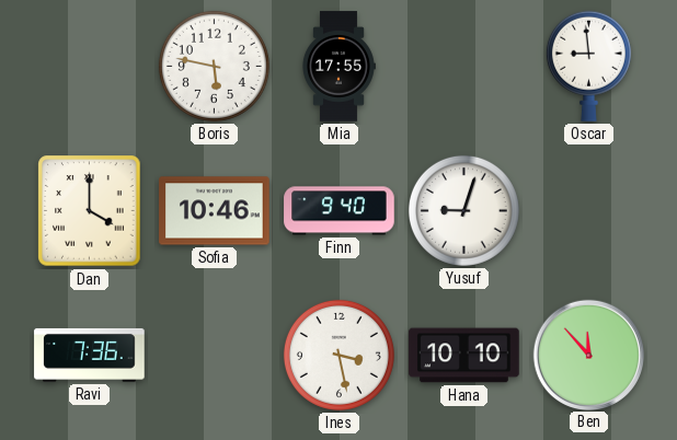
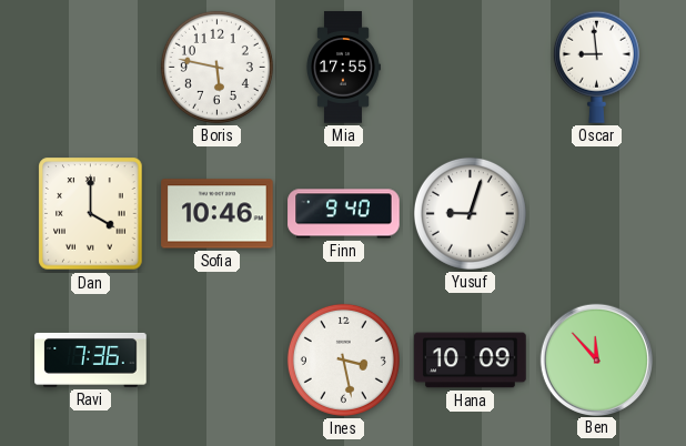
Hana: 10:10 -> 10:09 (471, 361)
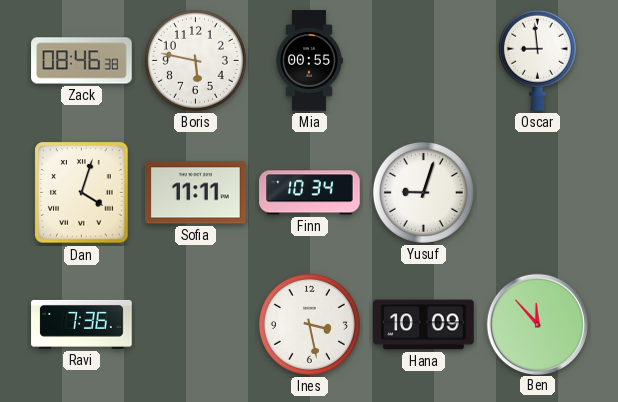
Zack: none -> 08:46 (82, 61)
Mia: 17:55 -> 00:55 (309, 61)
Dan: 4:00 -> 4:03 (82, 193)
Sofia: 10:46 -> 11:11 (196, 193)
Finn: 9:40 -> 10:34 (310, 193)
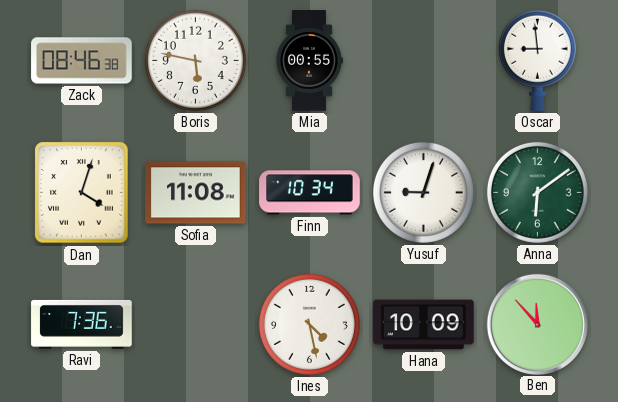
Sofia: 11:11 -> 11:08 (196, 193)
Anna: none -> 6:09 (537, 192)
Ines: 3:28 -> 4:28 (309, 324)
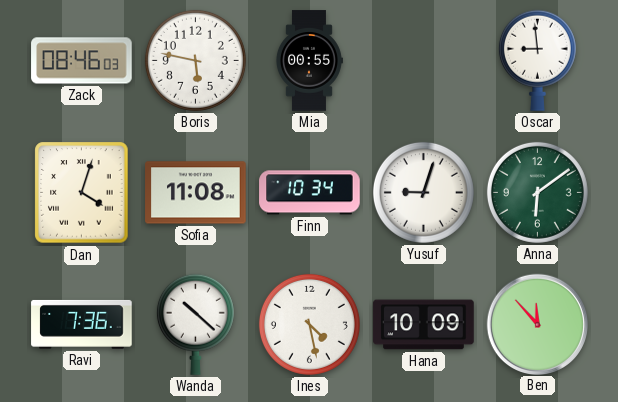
Zack: 08:46:38 -> 08:46:03 (82, 61)
Wanda: none -> 10:22 (195, 324)
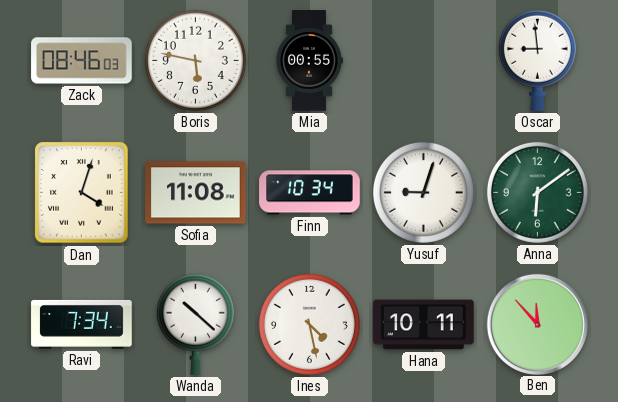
Ravi: 7:36 -> 7:34 (82, 324)
Hana: 10:09 -> 10:11 (424, 325)
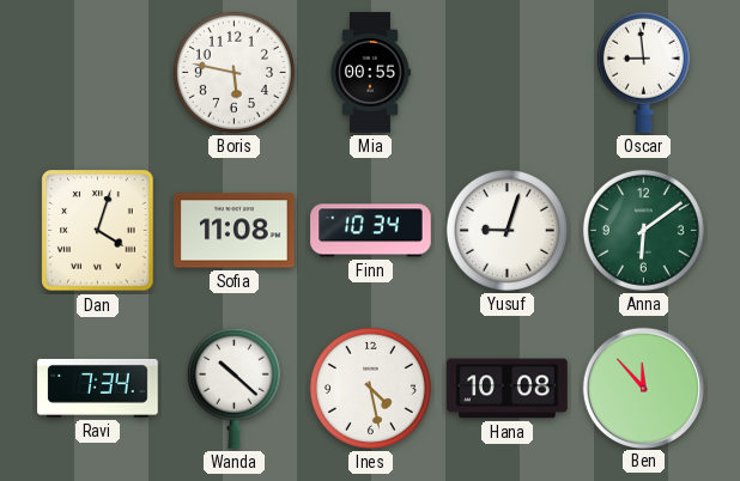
Zack: 08:46 -> none (82, 61)
Hana: 10:11 -> 10:08 (508, 389)
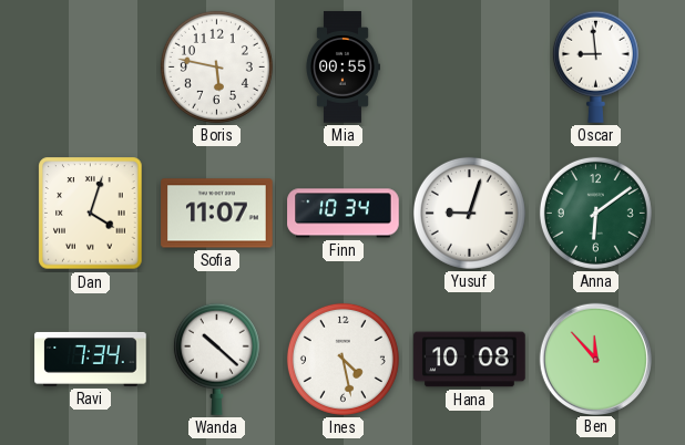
Sofia: 11:08 -> 11:07 (217, 214)
